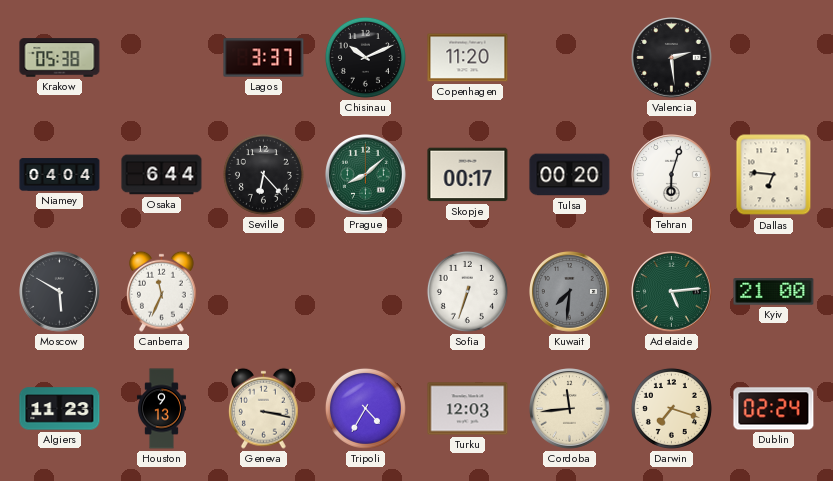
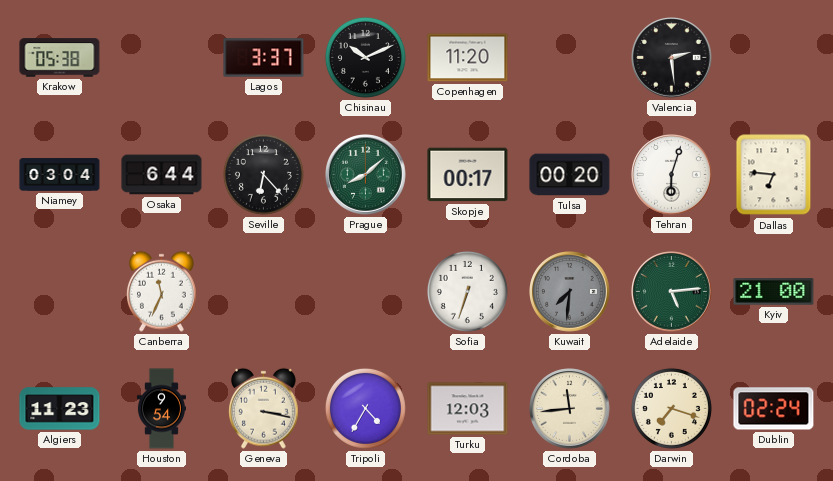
Niamey: 04:04 -> 03:04 (60, 175)
Moscow: 5:50 -> none (60, 292)
Houston: 9:13 -> 9:54 (161, 409)
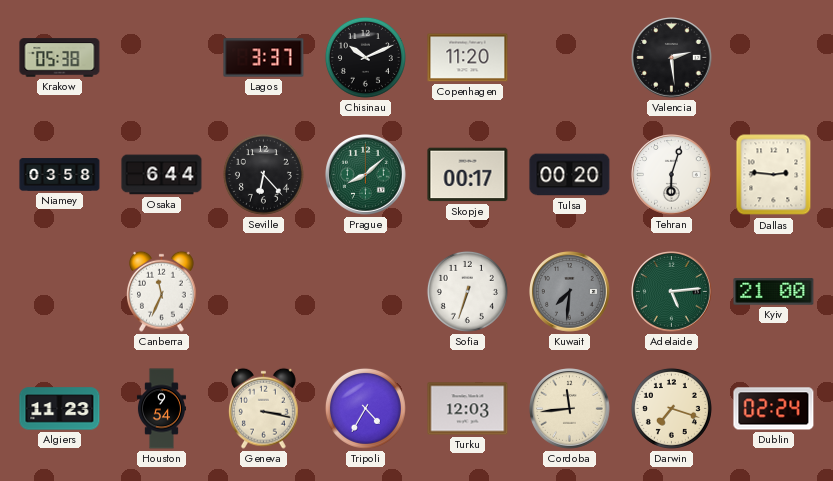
Niamey: 03:04 -> 03:58 (60, 175)
Dallas: 6:46 -> 2:46 (774, 175)
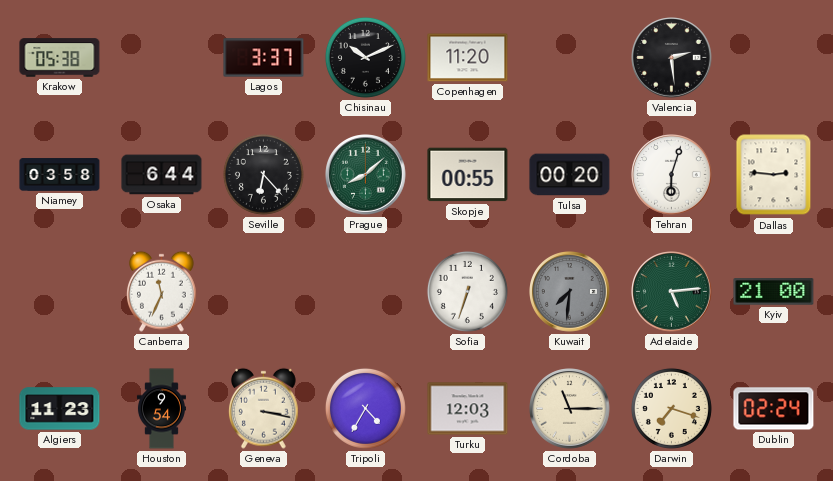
Skopje: 00:17 -> 00:55 (468, 175)
Cordoba: 11:44 -> 11:15 (570, 409)
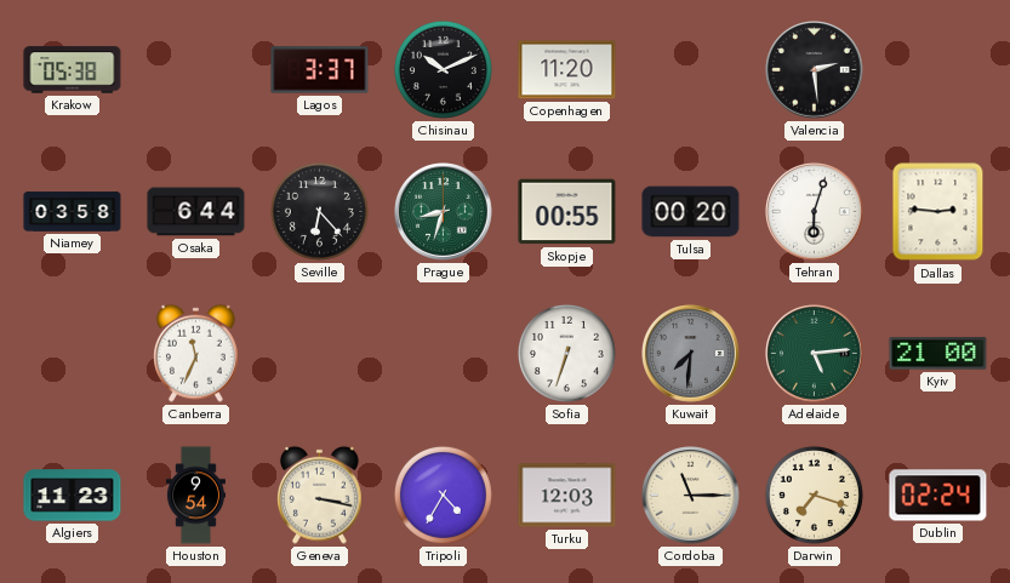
Prague: 8:08 -> 8:33 (444, 212)
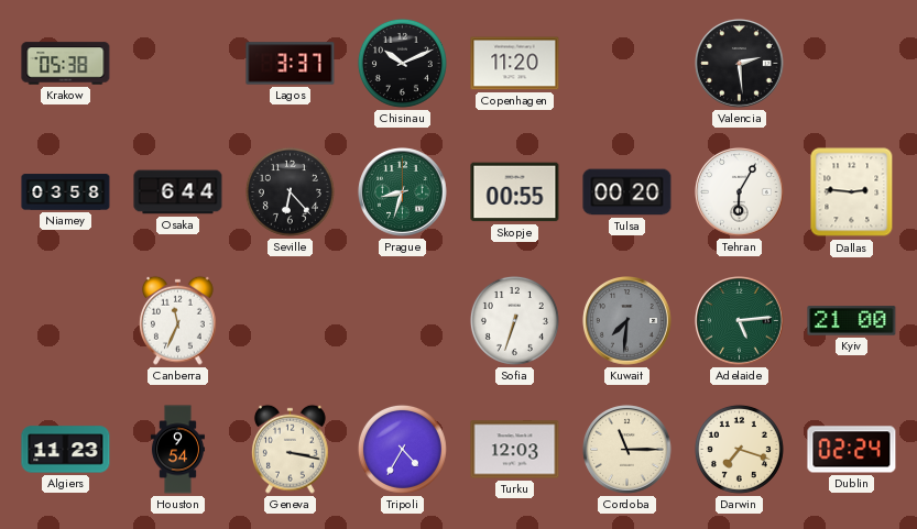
Tehran: 6:03 -> 6:05 (740, 192)
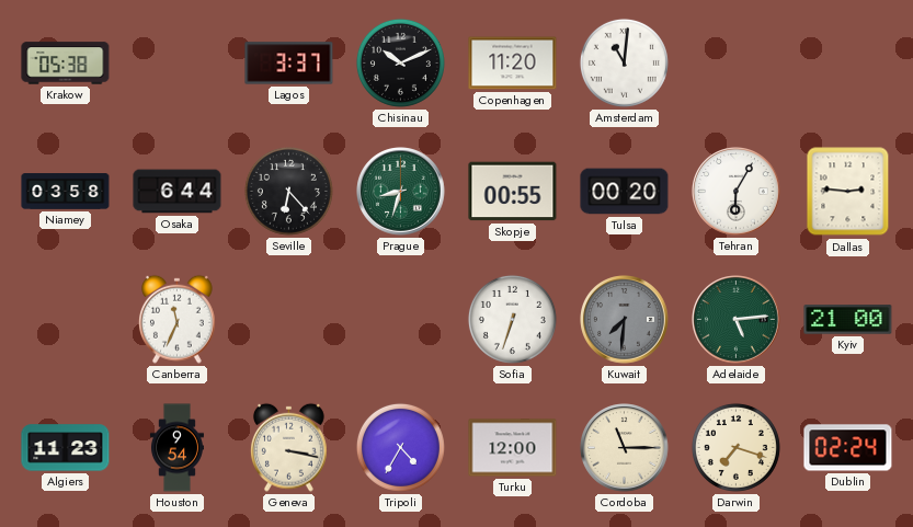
Amsterdam: none -> 11:01 (624, 62)
Valencia: 2:29 -> none (740, 64)
Turku: 12:03 -> 12:00 (513, 448)
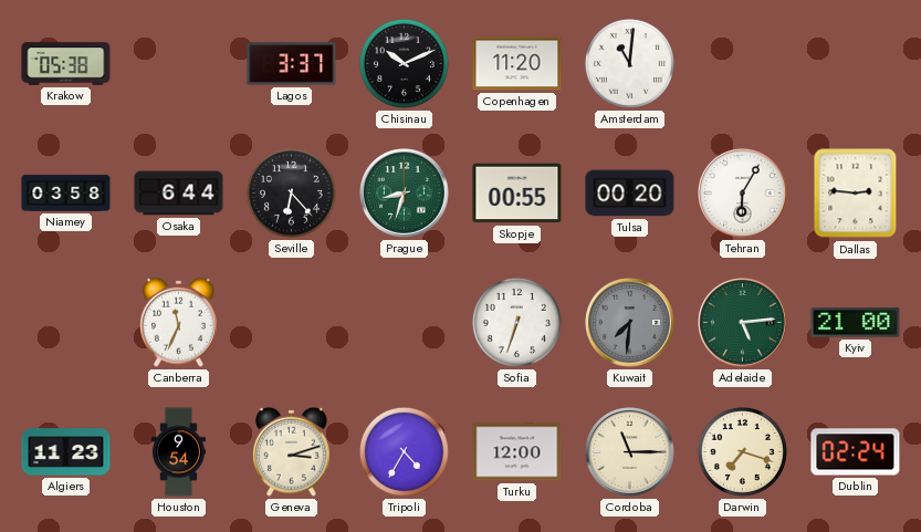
Geneva: 3:17 -> 3:12 (292, 451)
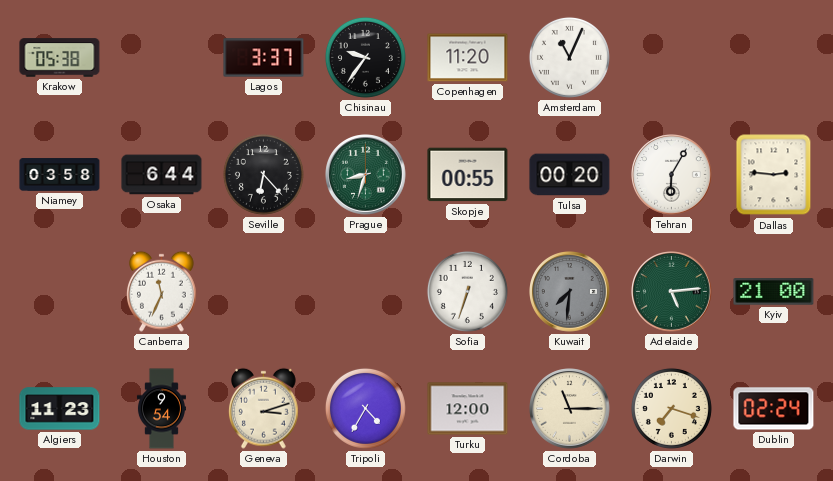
Chisinau: 10:11 -> 9:36 (365, 57)
Amsterdam: 11:01 -> 11:04 (569, 57)
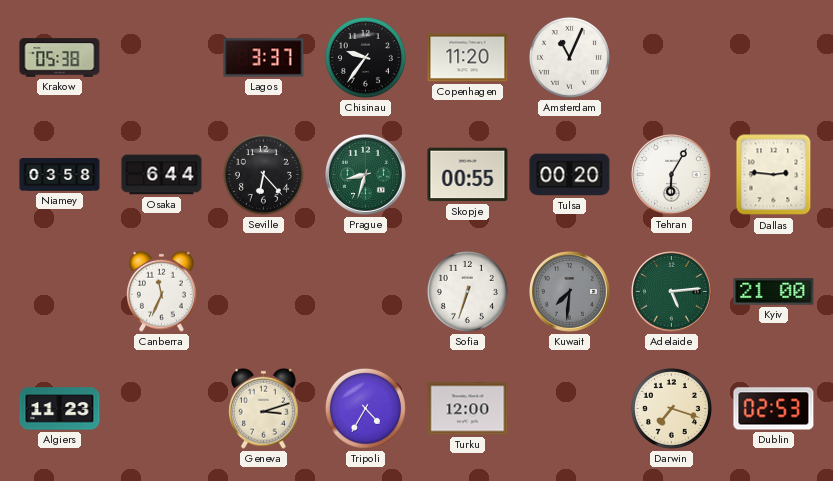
Houston: 9:54 -> none (161, 409)
Cordoba: 11:15 -> none (570, 409)
Dublin: 02:24 -> 02:53 (774, 409)
